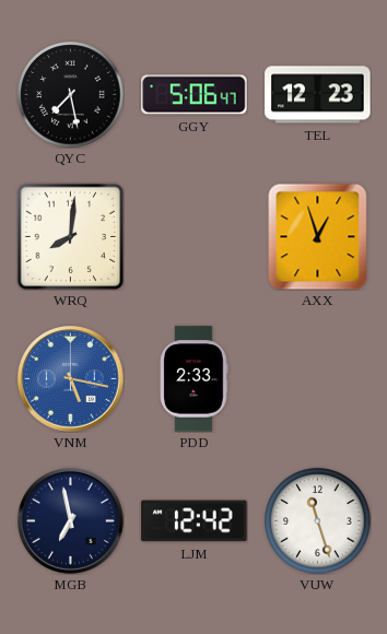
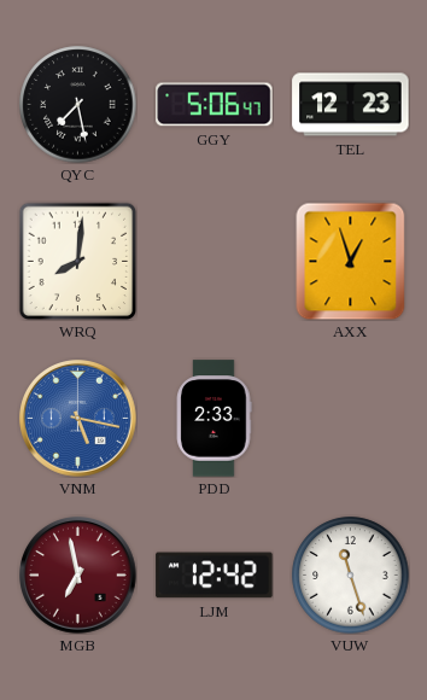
MGB dial: navy -> burgundy (78, 576)
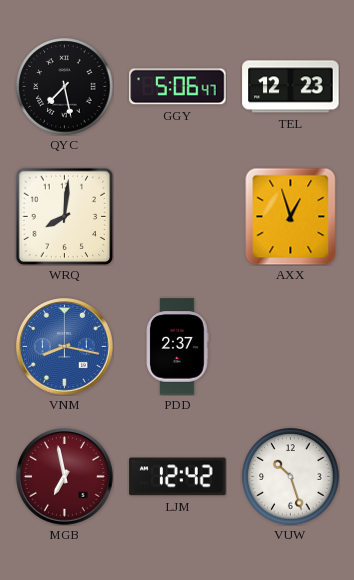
VNM: 5:17 -> 8:17 (65, 347)
PDD: 2:33 -> 2:37 (177, 347)
VUW: 11:27 -> 10:27 (291, 477)
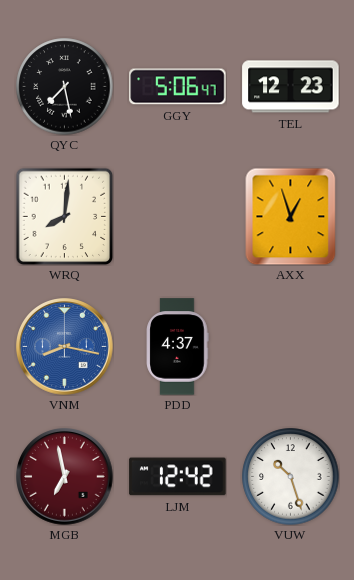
PDD: 2:37 -> 4:37 (177, 347)
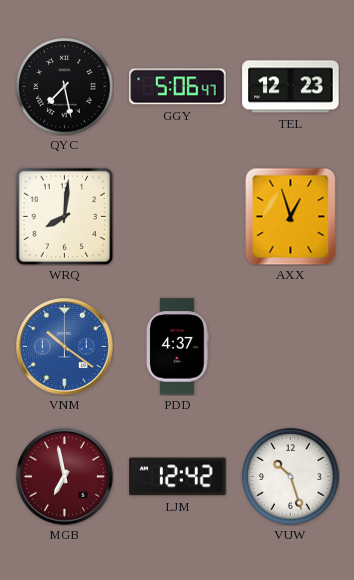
VNM: 8:17 -> 10:21 (65, 347)
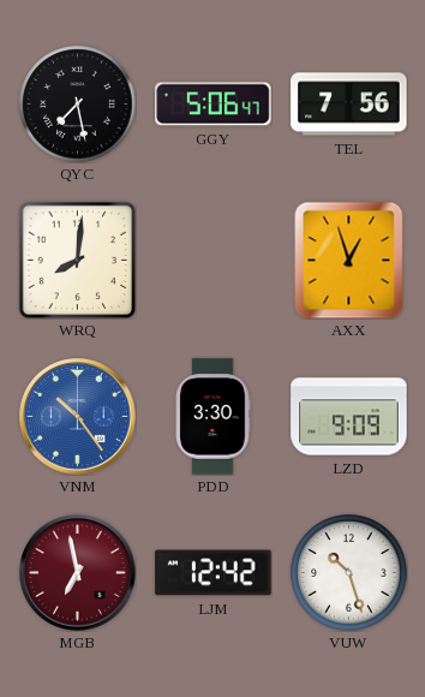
TEL: 12:23 -> 7:56 (349, 105)
VNM: 10:21 -> 10:24 (78, 417)
PDD: 4:37 -> 3:30 (212, 417)
LZD: none -> 9:09 (349, 417)
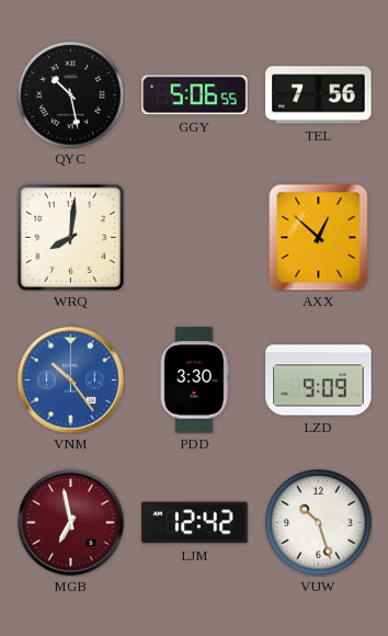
QYC: 7:28 -> 10:28 (71, 95)
GGY: 5:06:47 -> 5:06:55 (195, 95)
AXX: 12:57 -> 12:52 (319, 237)
